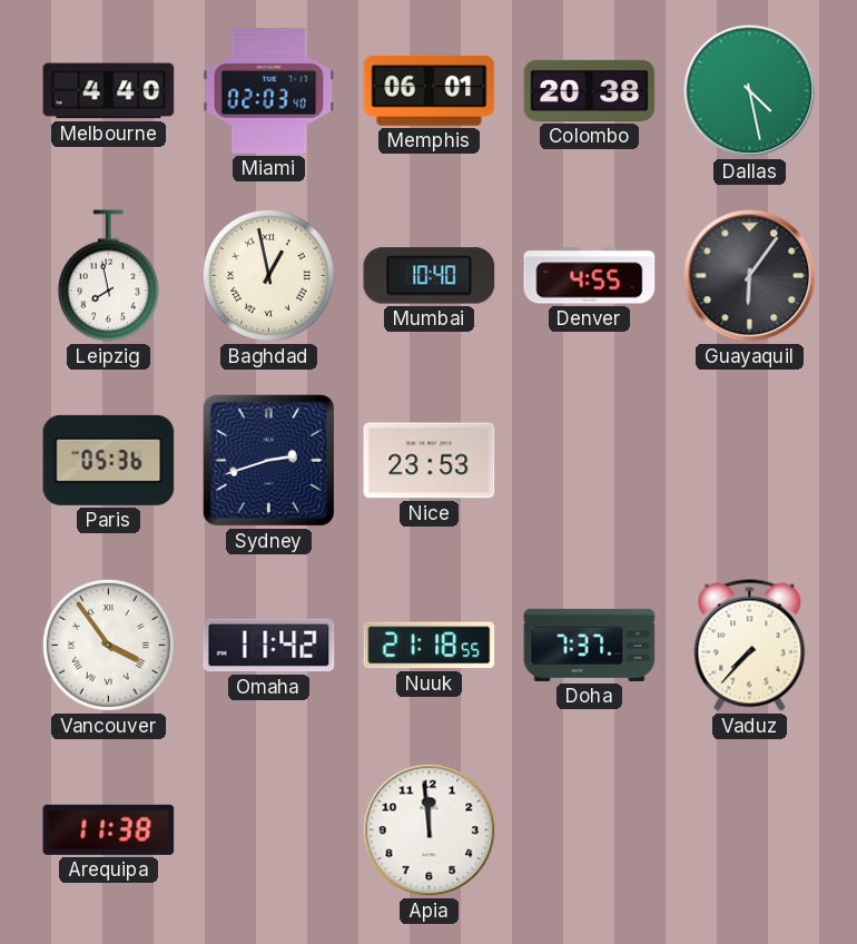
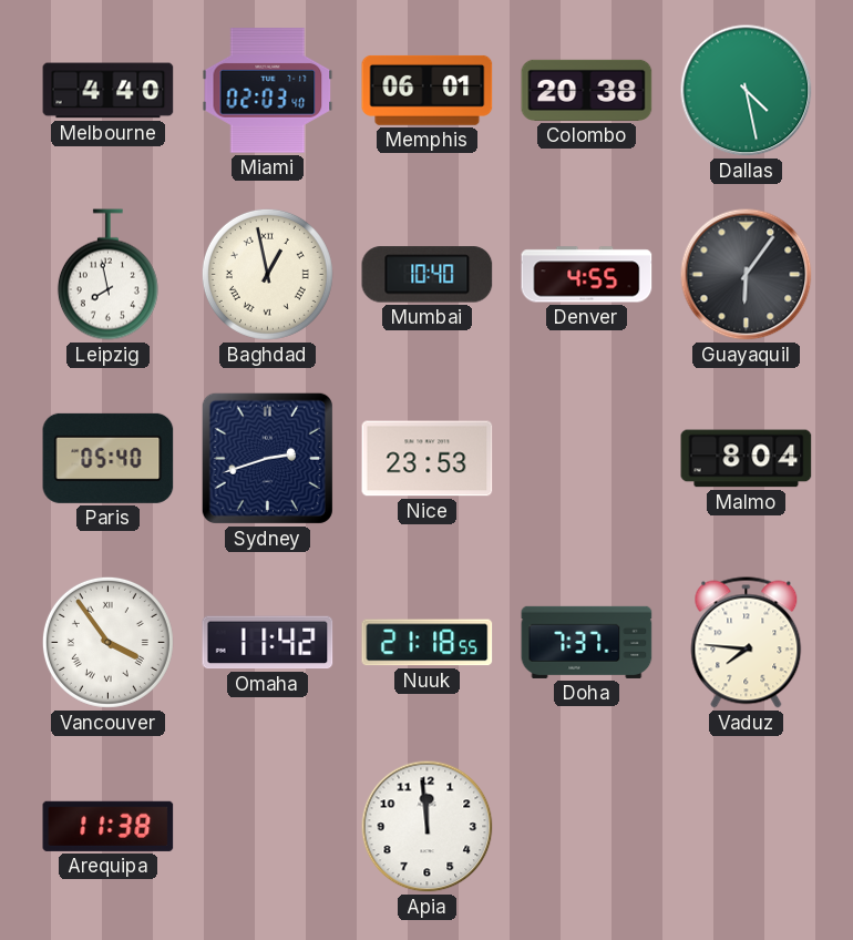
Paris: 05:36 -> 05:40 (109, 458)
Malmo: none -> 8:04 (747, 459)
Vaduz: 7:37 -> 7:46 (747, 643)
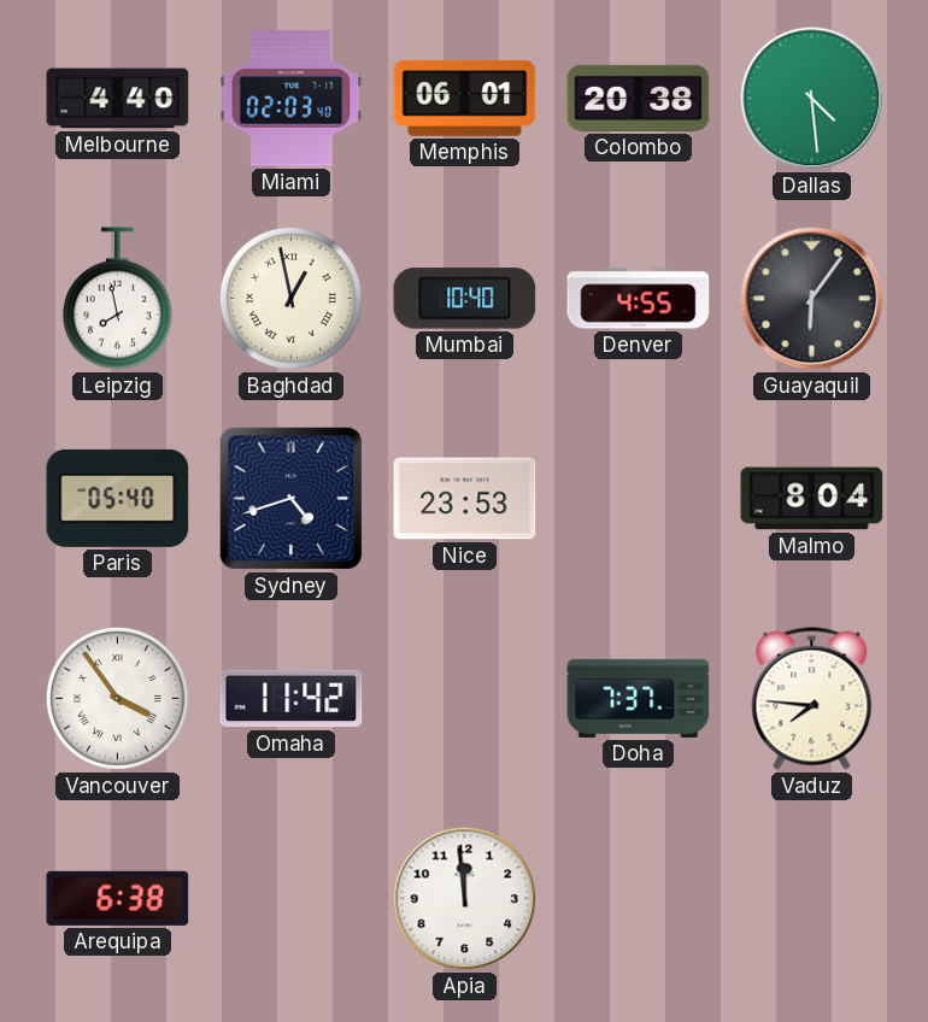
Dallas: 4:28 -> 4:29 (812, 99)
Sydney: 2:42 -> 4:42 (290, 498)
Nuuk: 21:18 -> none (428, 643)
Arequipa: 11:38 -> 6:38 (118, 898)
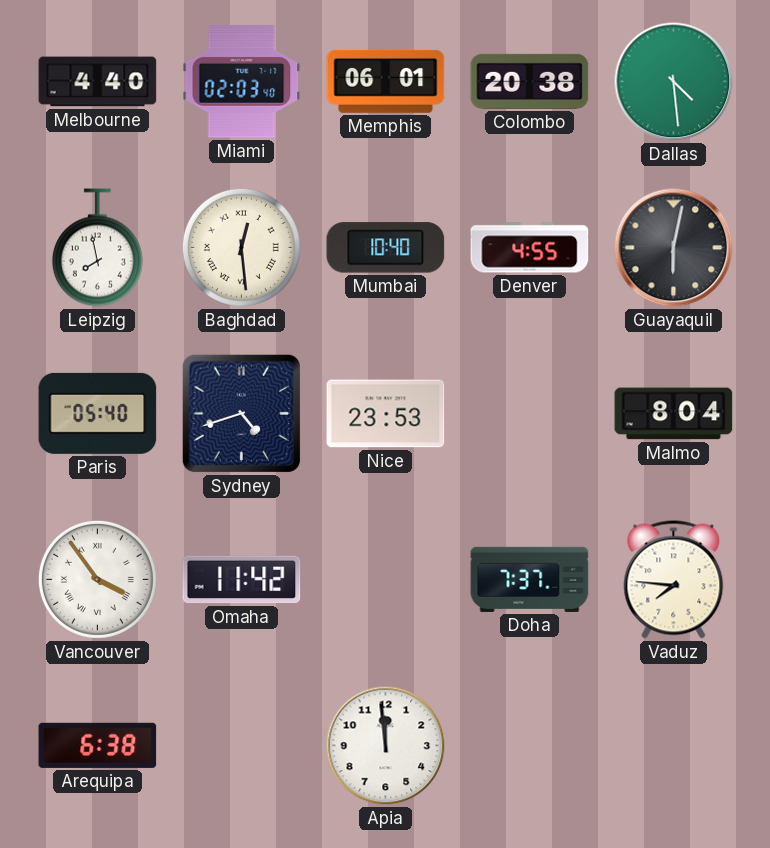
Baghdad: 12:58 -> 12:29 (241, 247)
Guayaquil: 6:06 -> 6:02 (674, 248)
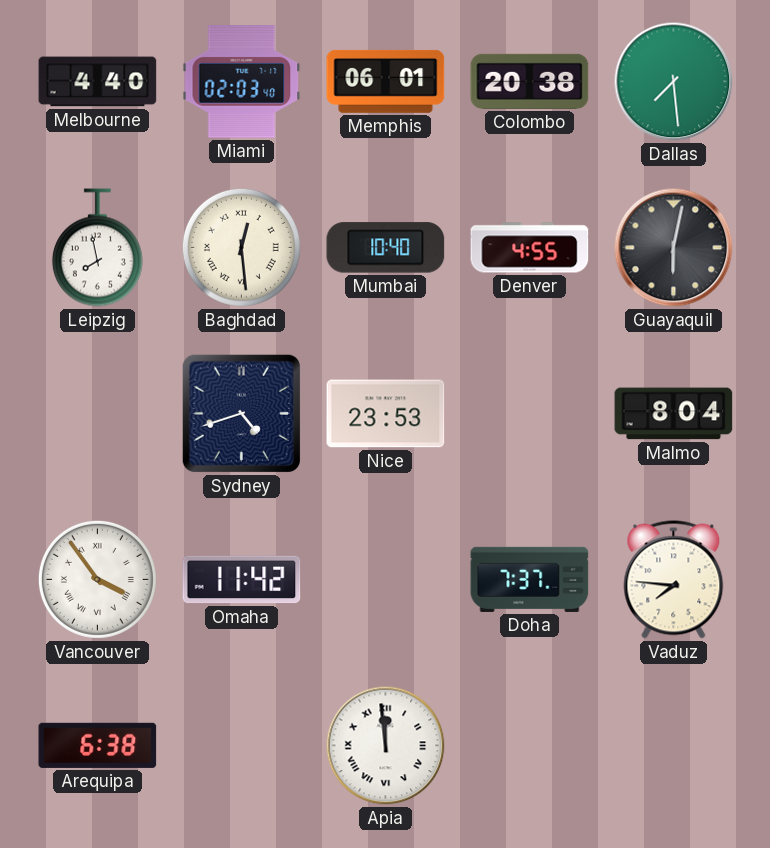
Dallas: 4:29 -> 7:29 (674, 82)
Paris: 05:40 -> none (98, 413)
Apia numerals: Arabic -> Roman (386, 746)
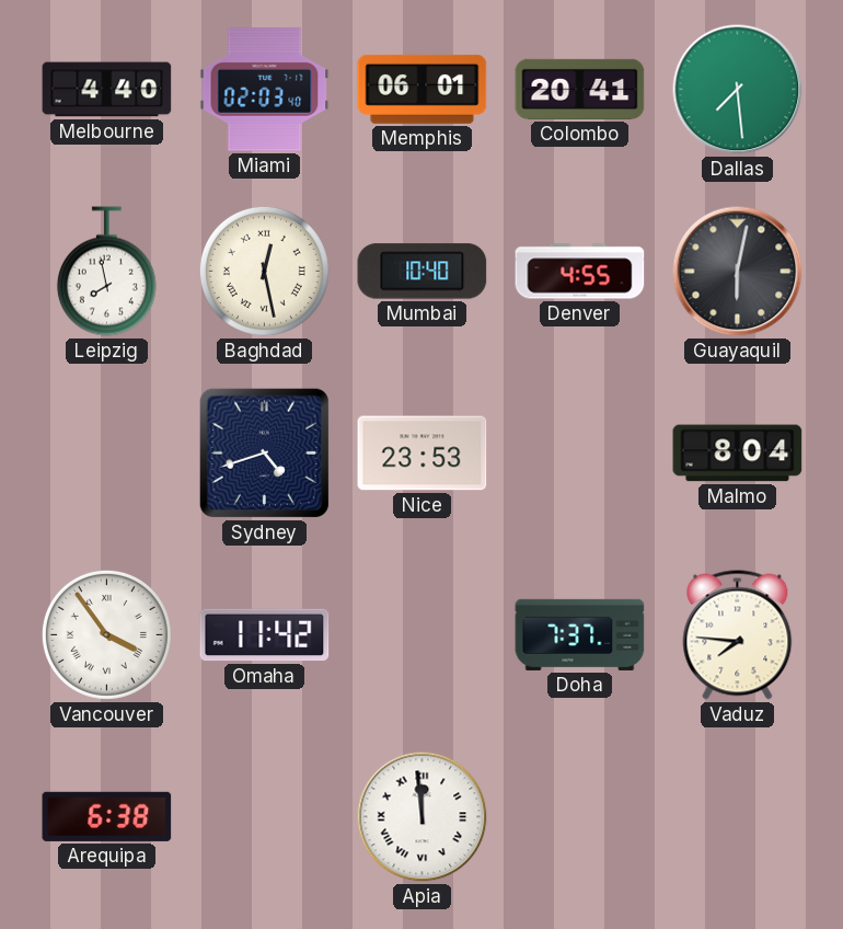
Colombo: 20:38 -> 20:41 (580, 89)
Baghdad: 12:29 -> 12:28 (264, 271)
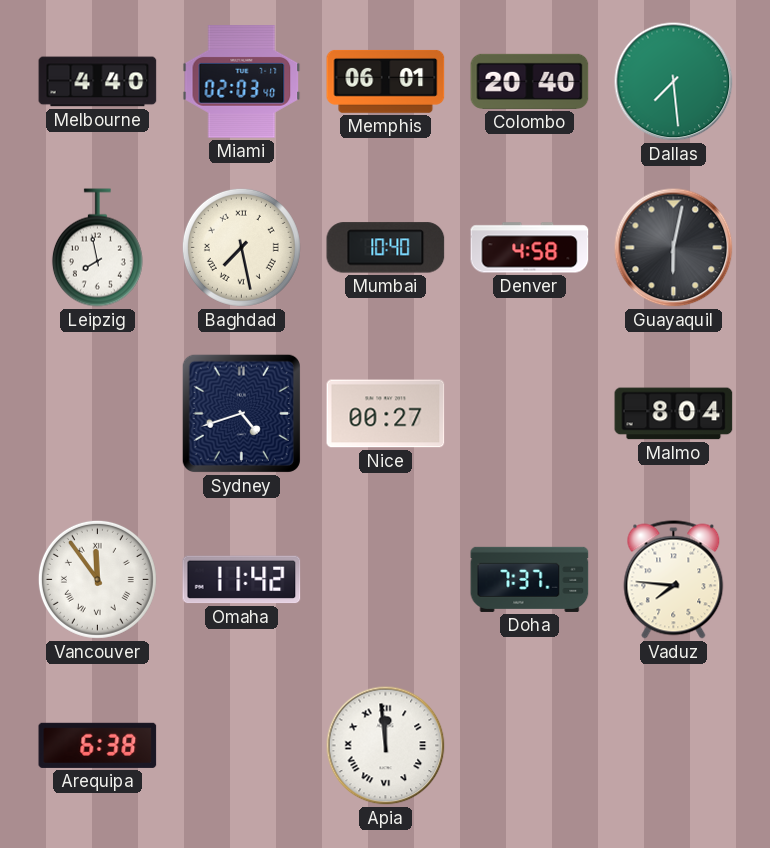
Colombo: 20:41 -> 20:40 (530, 81)
Baghdad: 12:28 -> 7:28 (241, 247)
Denver: 4:55 -> 4:58 (530, 248)
Nice: 23:53 -> 00:27 (386, 414)
Vancouver: 3:54 -> 11:54 (97, 579)
